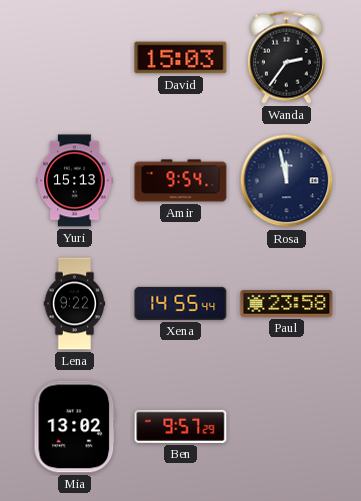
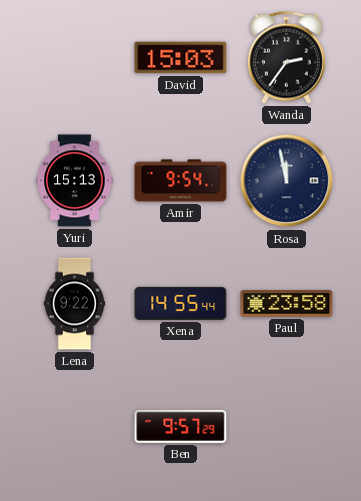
Mia: 13:02 -> none (75, 427)
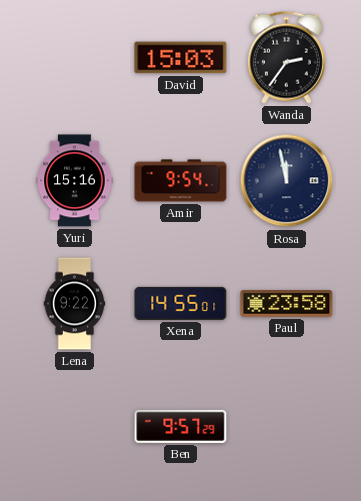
Yuri: 15:13 -> 15:16 (75, 181)
Xena: 14:55:44 -> 14:55:01 (181, 303)
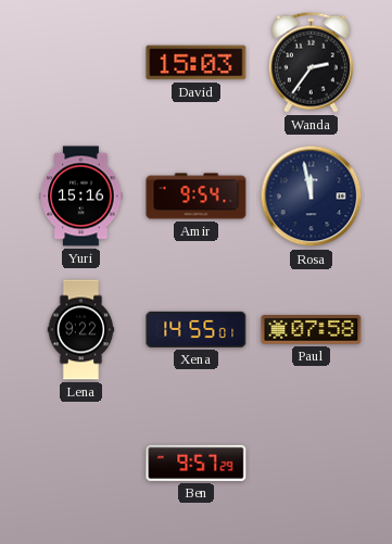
Paul: 23:58 -> 07:58 (312, 330)
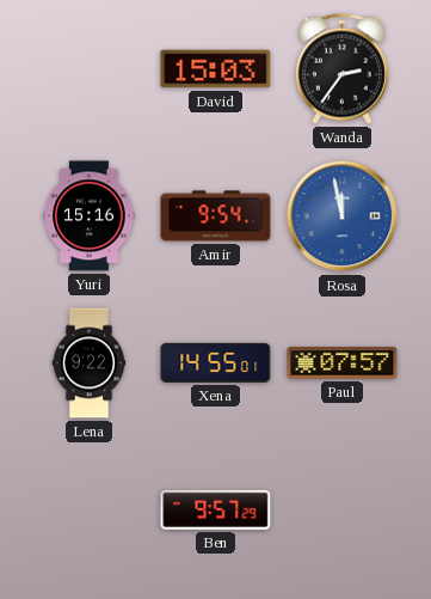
Rosa dial: navy -> blue (343, 216)
Paul: 07:58 -> 07:57 (343, 363)
